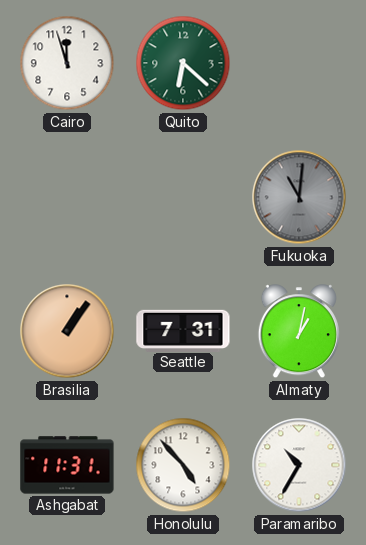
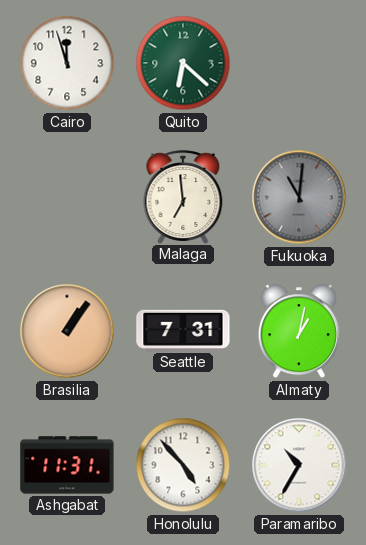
Malaga: none -> 6:59 (183, 197)
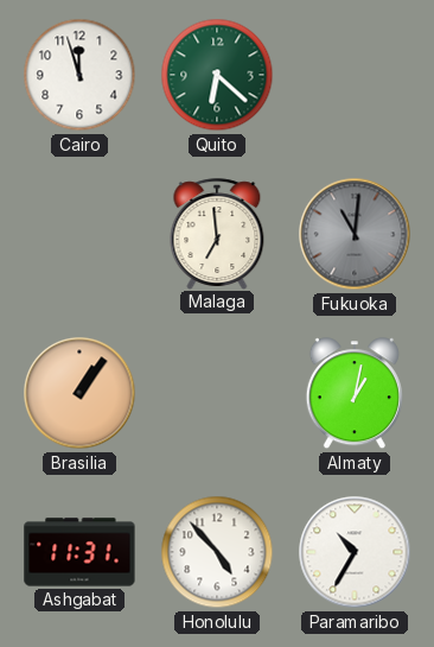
Seattle: 7:31 -> none (183, 330)
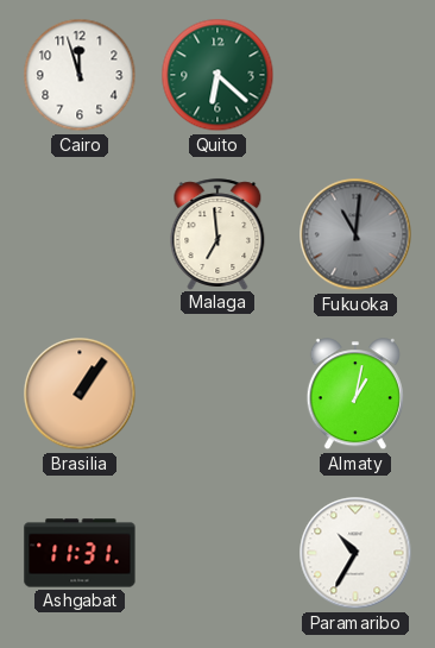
Honolulu: 4:53 -> none (217, 552)
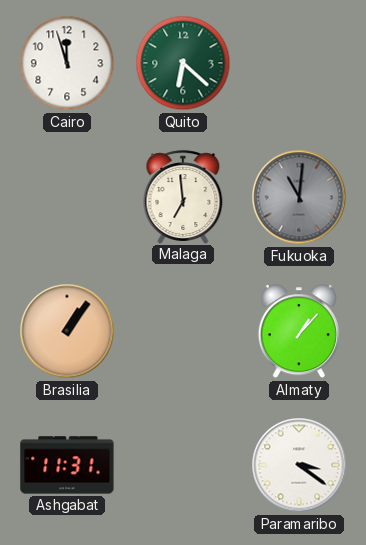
Almaty: 1:02 -> 1:07 (299, 332)
Paramaribo: 10:35 -> 3:21 (299, 465)
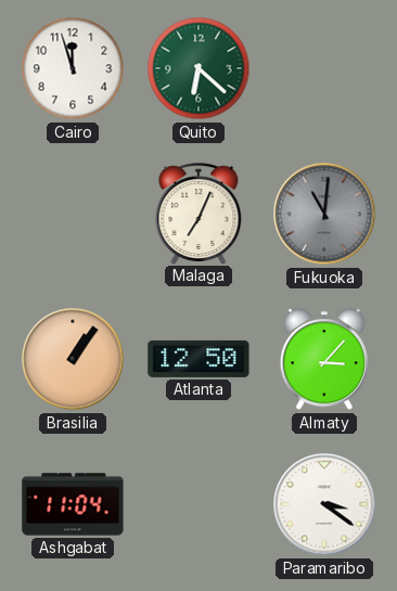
Malaga: 6:59 -> 7:04 (198, 214)
Atlanta: none -> 12:50 (198, 359)
Almaty: 1:07 -> 3:07 (324, 360)
Ashgabat: 11:31 -> 11:04 (73, 504)
